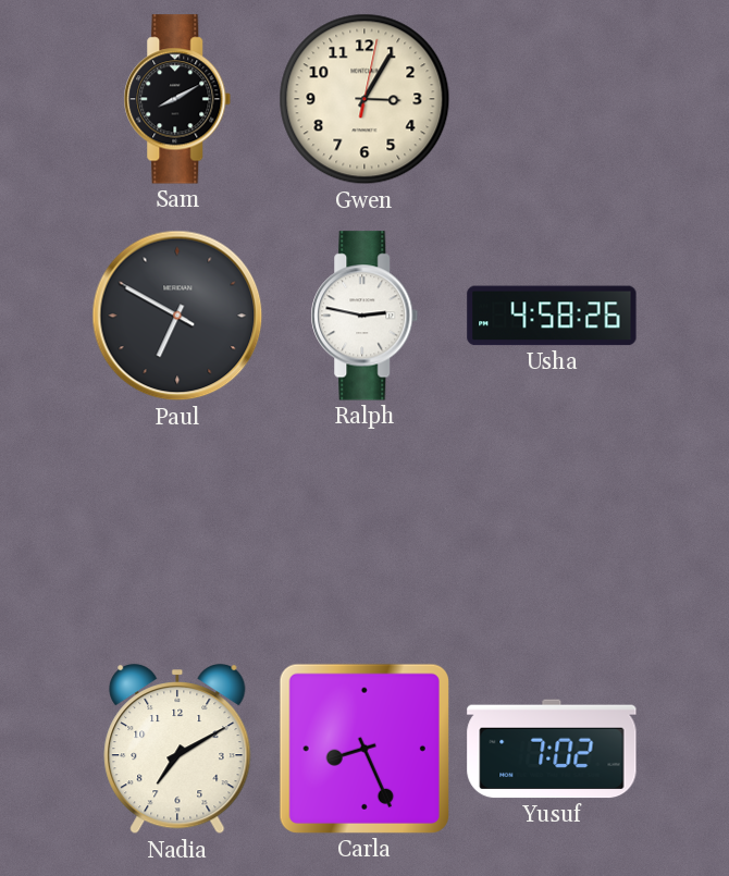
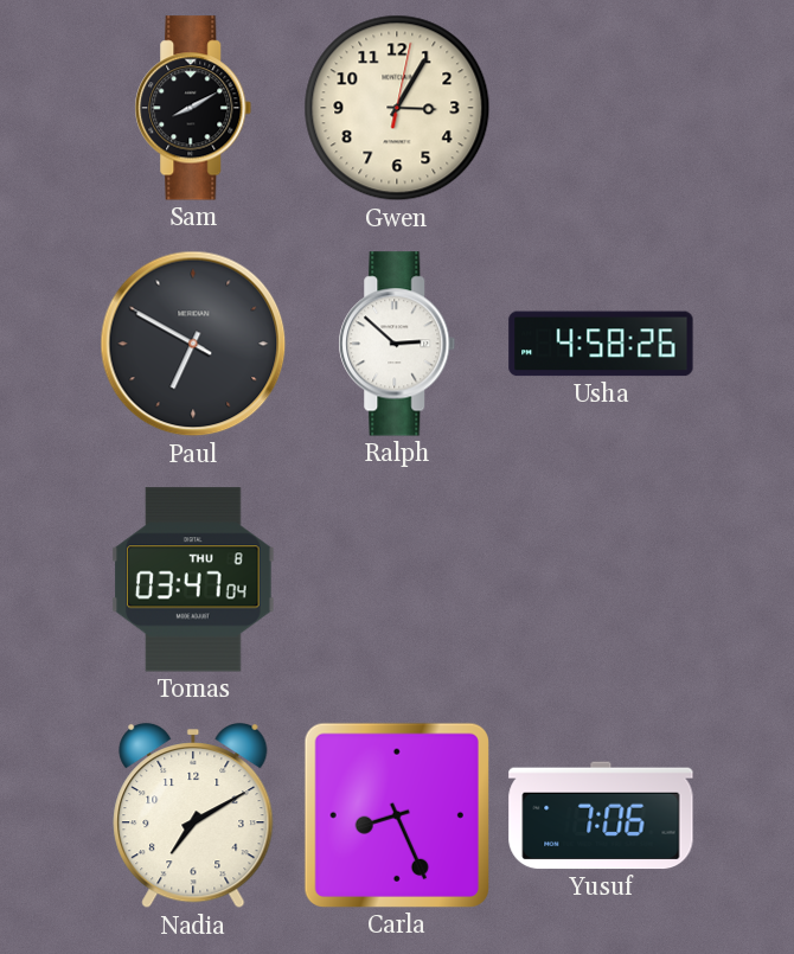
Ralph: 2:47 -> 2:52 (397, 344)
Tomas: none -> 03:47 (193, 580)
Yusuf: 7:02 -> 7:06 (601, 815)
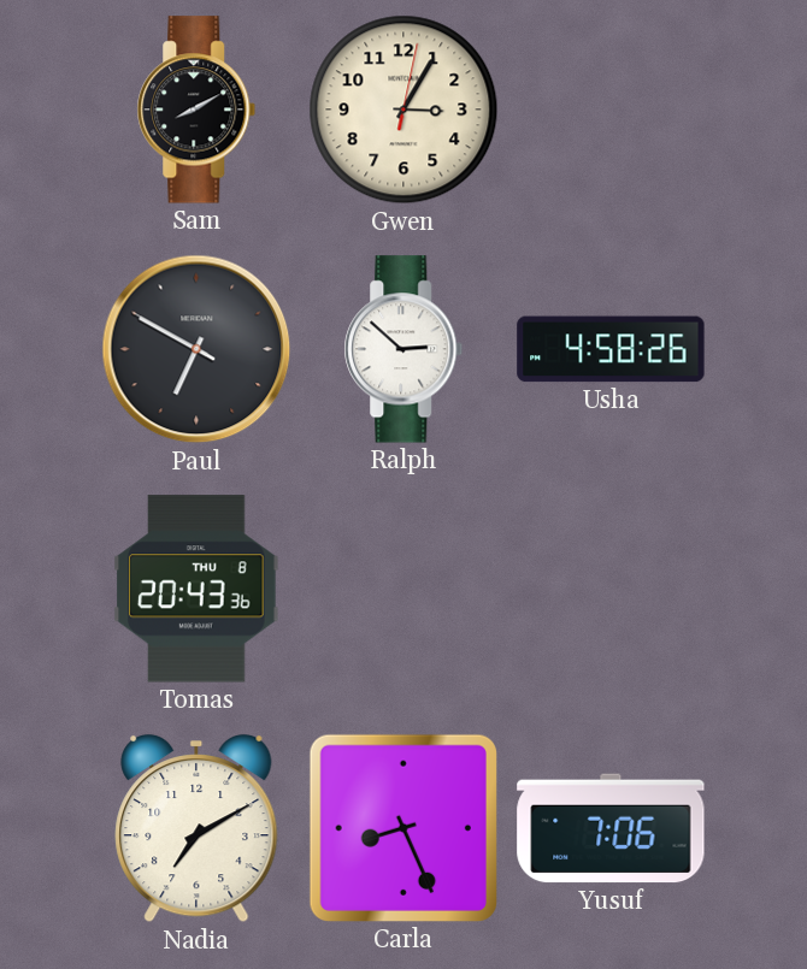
Tomas: 03:47 -> 20:43 (196, 589)
